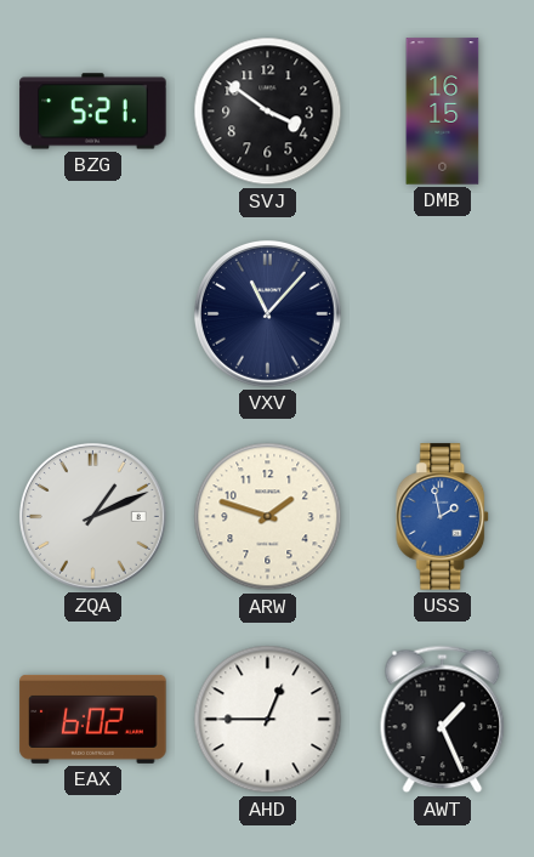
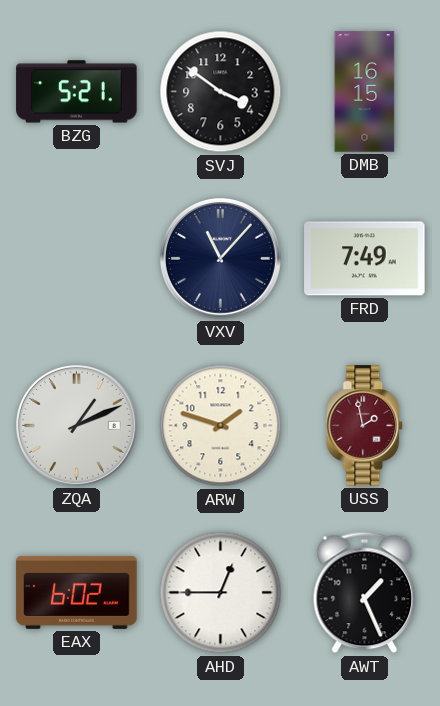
FRD: none -> 7:49 (365, 259)
USS dial: blue -> burgundy (365, 426)
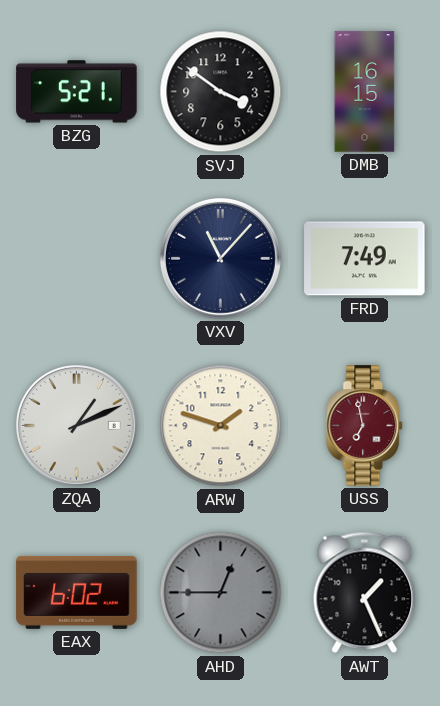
USS: 1:58 -> 6:58 (365, 426)
AHD dial: white -> grey (221, 593)
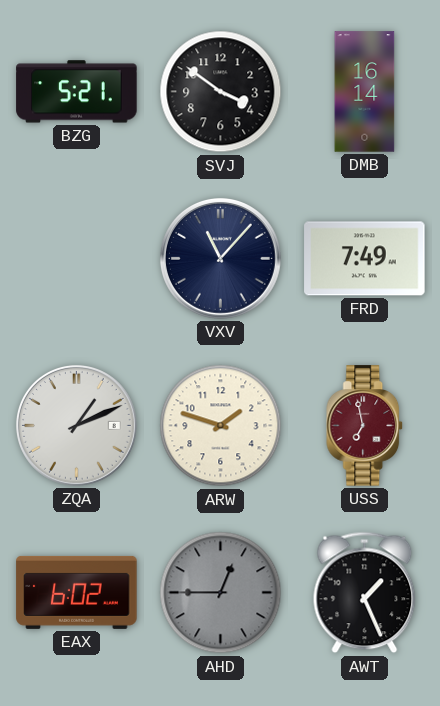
DMB: 16:15 -> 16:14 (365, 92)
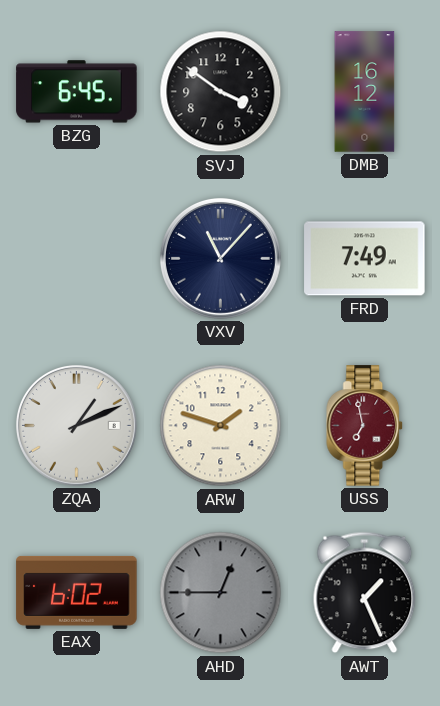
BZG: 5:21 -> 6:45 (77, 92)
DMB: 16:14 -> 16:12 (365, 92)
